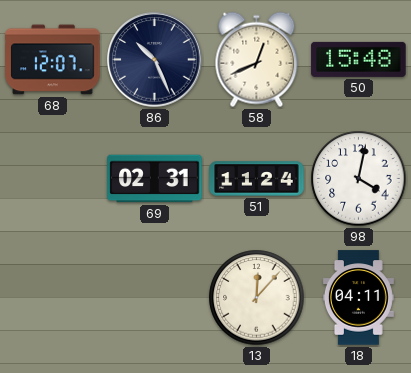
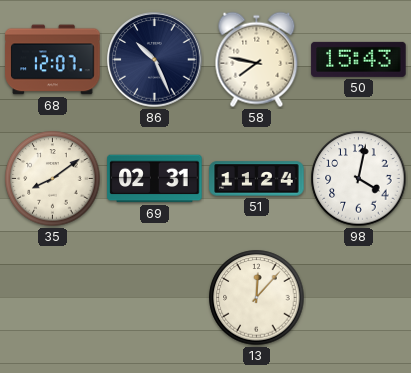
58: 12:41 -> 7:47 (257, 60)
50: 15:48 -> 15:43 (359, 59)
35: none -> 8:09 (53, 179)
18: 04:11 -> none (358, 298)
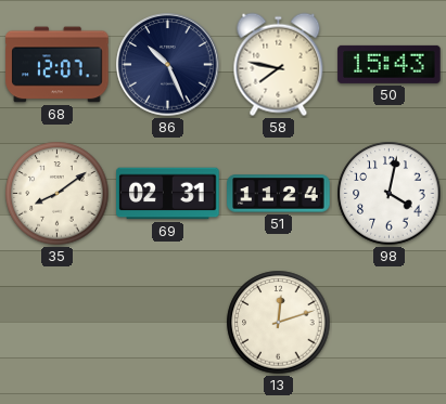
13: 12:07 -> 12:12 (279, 323)
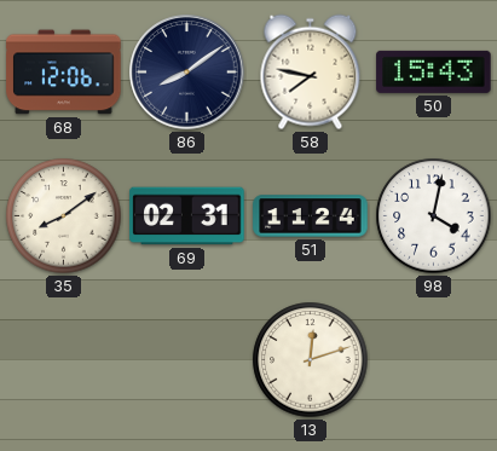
68: 12:07 -> 12:06 (64, 73)
86: 10:26 -> 8:09 (187, 73)
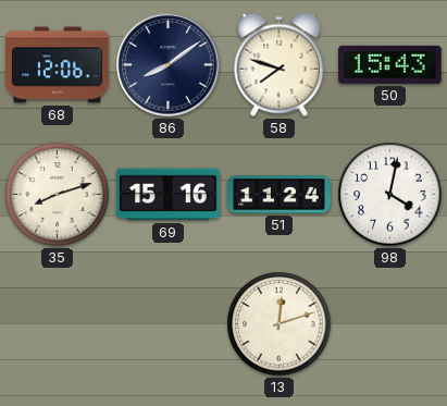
58: 7:47 -> 7:48 (280, 65)
35: 8:09 -> 8:12 (58, 195)
69: 02:31 -> 15:16 (169, 195)
